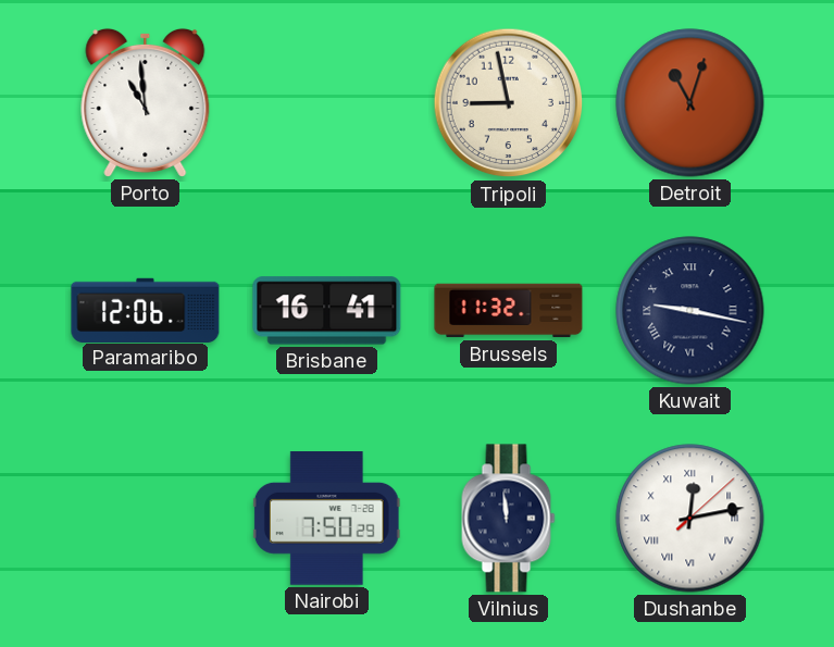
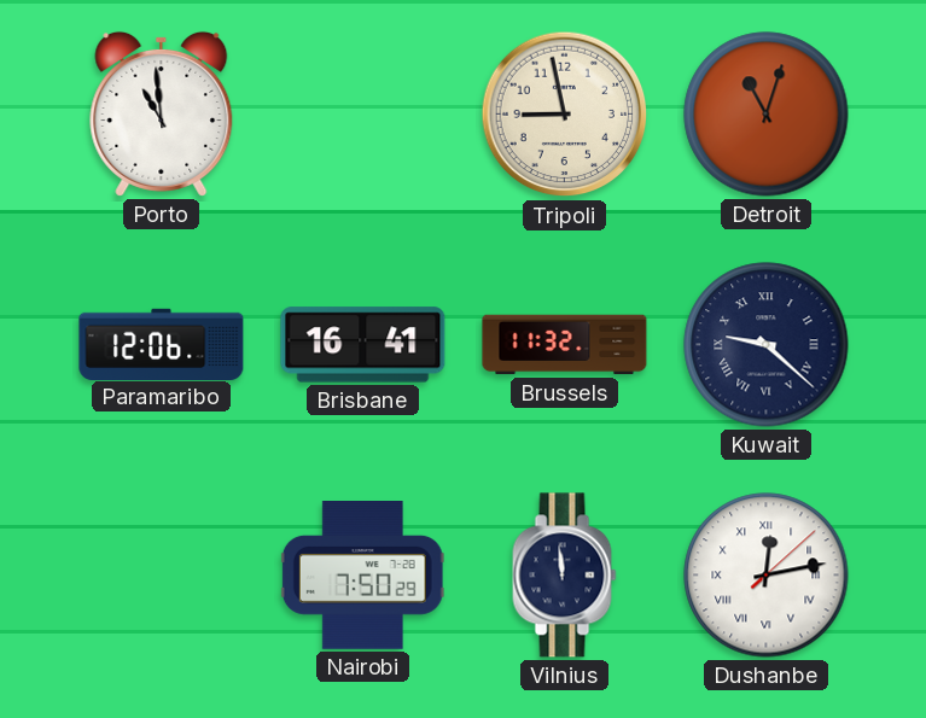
Kuwait: 9:17 -> 9:22 (767, 345)
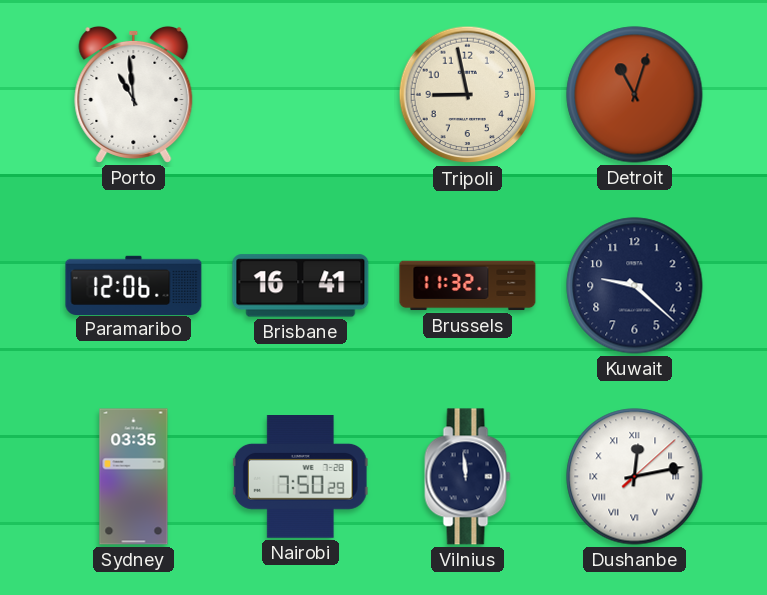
Kuwait numerals: Roman -> Arabic (635, 286)
Sydney: none -> 03:35 (134, 477)
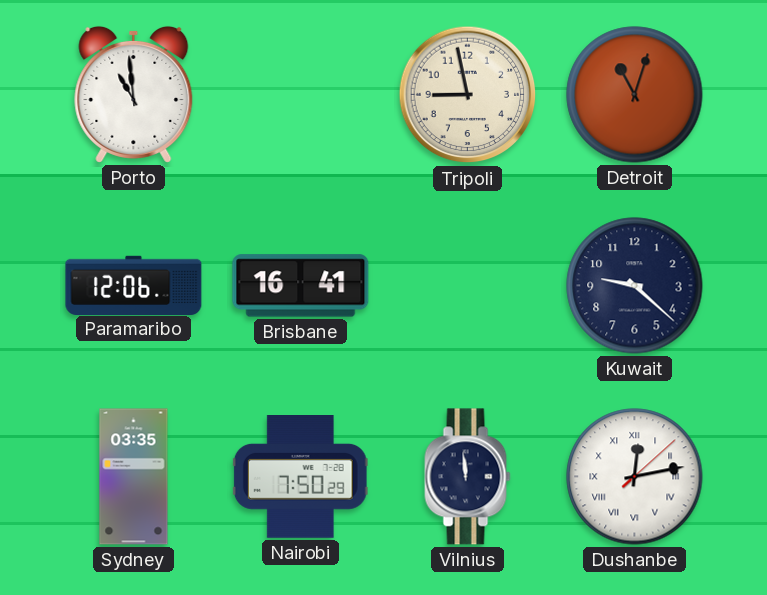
Brussels: 11:32 -> none (468, 286)
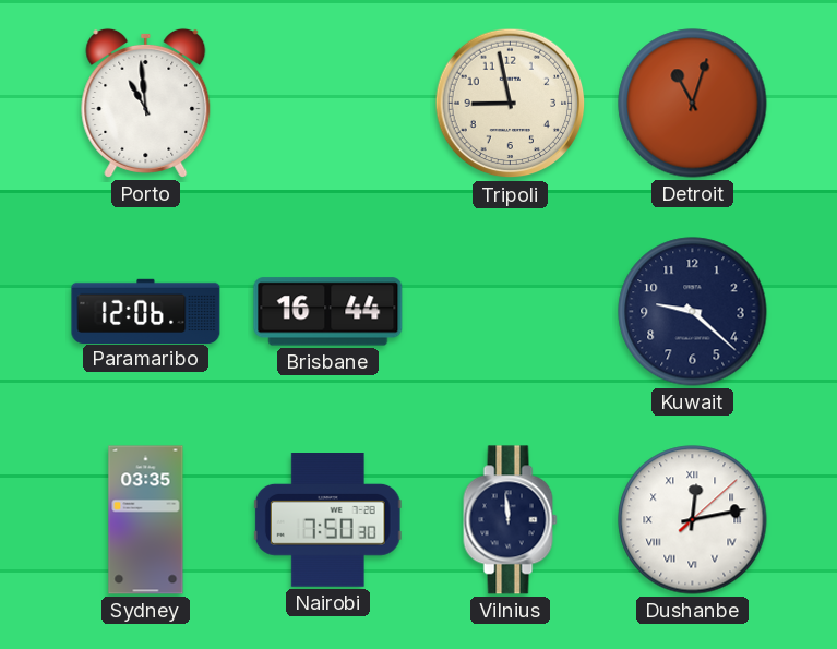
Brisbane: 16:41 -> 16:44 (328, 312)
Nairobi: 7:50:29 -> 7:50:30 (327, 520)
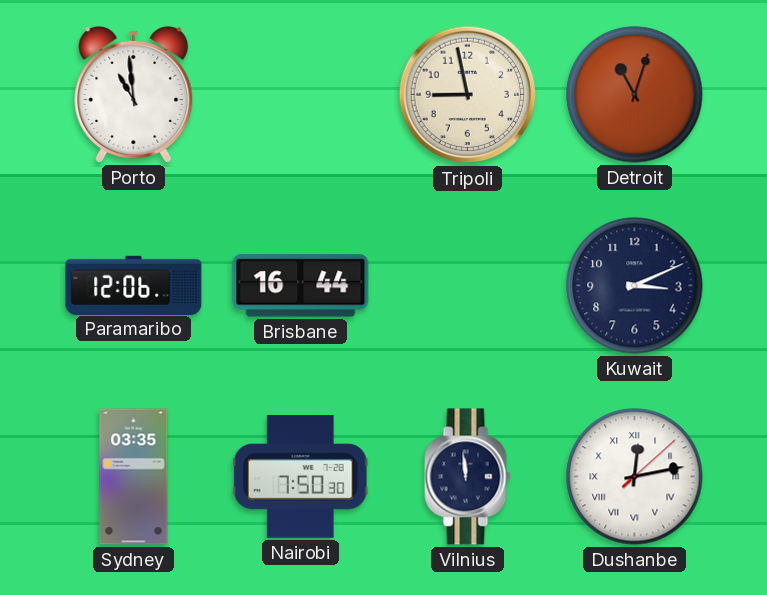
Kuwait: 9:22 -> 3:11 (635, 286)
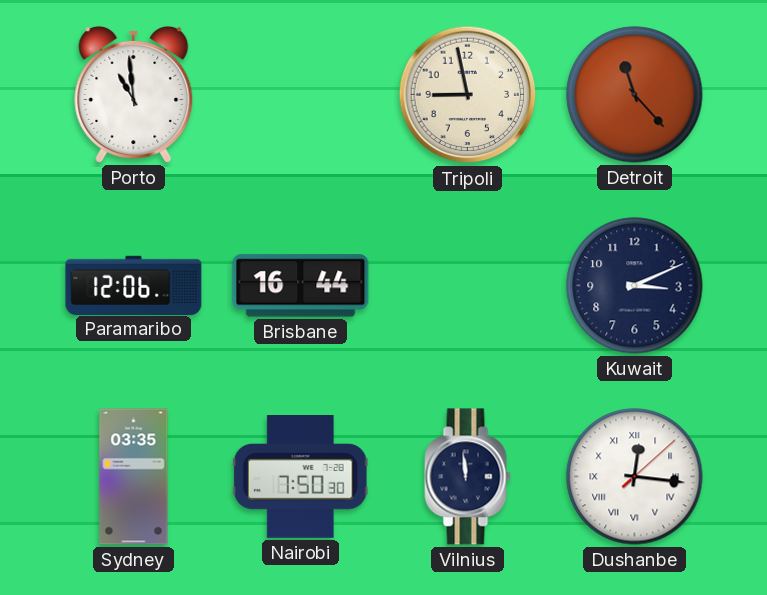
Detroit: 11:03 -> 11:23 (635, 95)
Dushanbe: 12:13 -> 12:16 (635, 477)
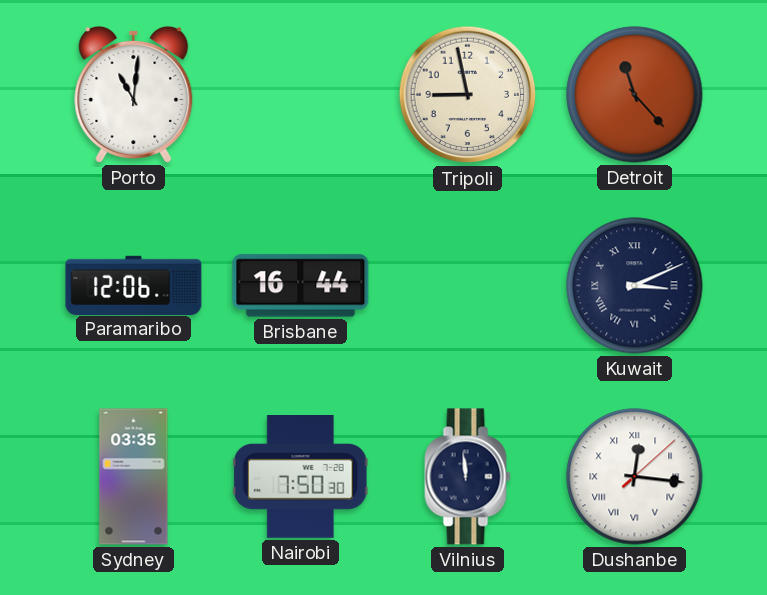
Porto: 10:59 -> 11:01 (134, 94)
Kuwait numerals: Arabic -> Roman (635, 286)
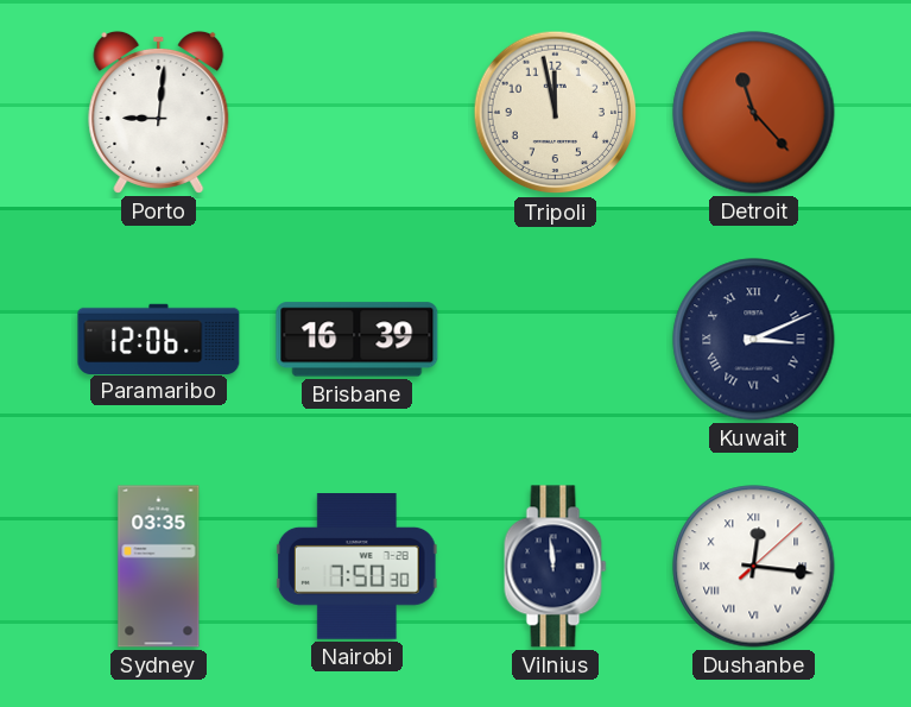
Porto: 11:01 -> 9:01 (159, 112)
Tripoli: 8:58 -> 11:58 (556, 113)
Brisbane: 16:44 -> 16:39 (358, 340)
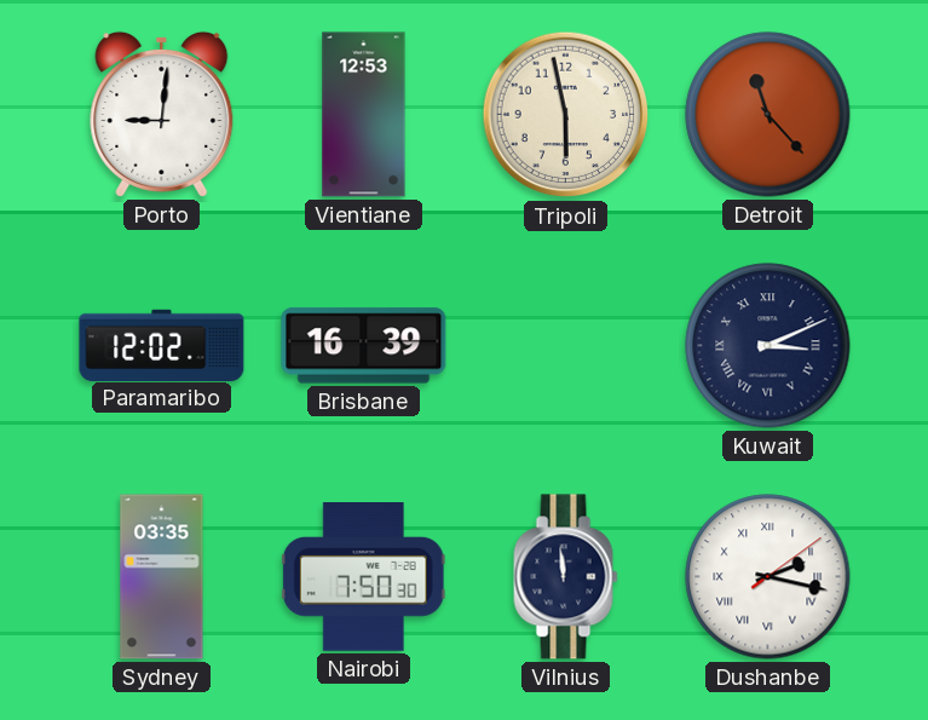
Vientiane: none -> 12:53 (364, 115)
Tripoli: 11:58 -> 5:58 (566, 115)
Paramaribo: 12:06 -> 12:02 (162, 345)
Dushanbe: 12:16 -> 2:17 (768, 577)
